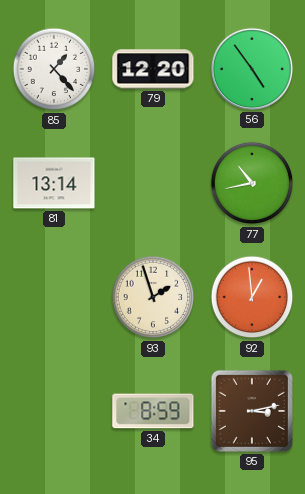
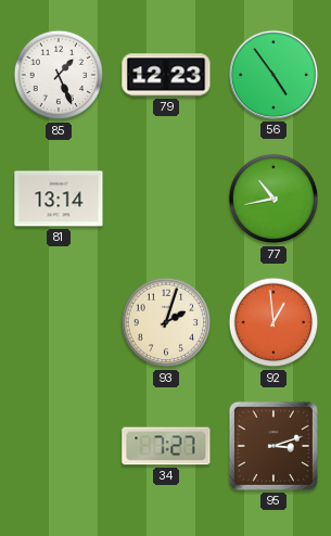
85: 1:23 -> 1:26 (59, 75)
79: 12:20 -> 12:23 (166, 75)
93: 1:57 -> 2:03 (166, 322)
34: 8:59 -> 7:27 (166, 446)
95: 3:13 -> 3:12 (273, 446)
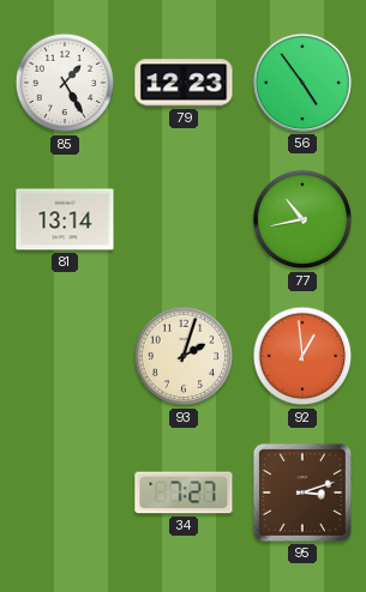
85: 1:26 -> 1:25 (65, 83)
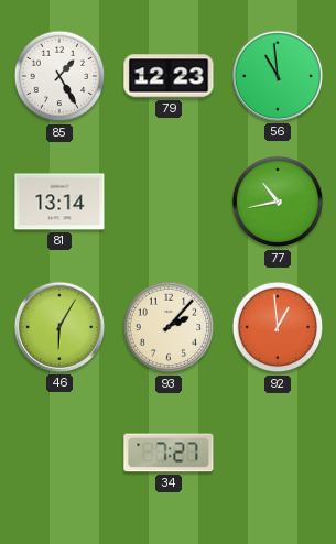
56: 4:54 -> 10:59 (278, 76)
46: none -> 6:05 (59, 327)
93: 2:03 -> 2:07 (169, 327)
95: 3:12 -> none (302, 493)
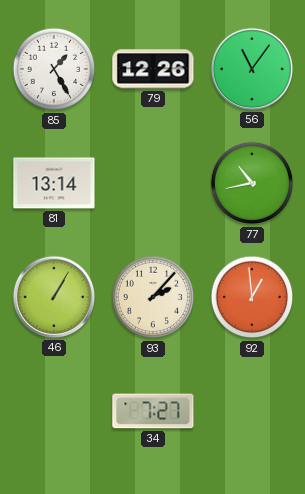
79: 12:23 -> 12:26 (153, 69)
56: 10:59 -> 11:06 (252, 69)
46: 6:05 -> 1:05 (54, 297)
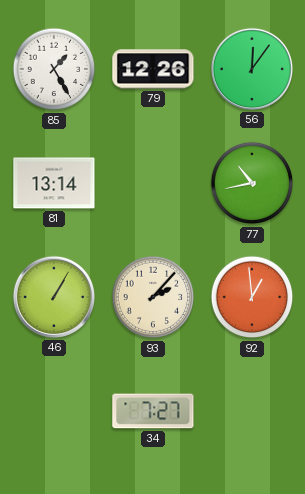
56: 11:06 -> 12:06 (252, 69)
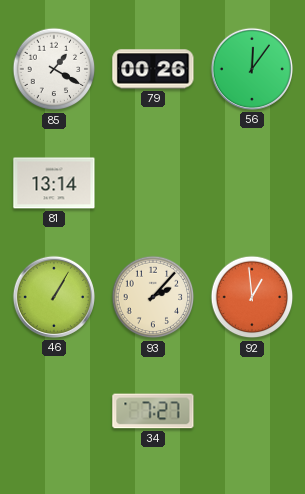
85: 1:25 -> 1:20 (54, 69)
79: 12:26 -> 00:26 (153, 69)
77: 10:43 -> none (252, 183)
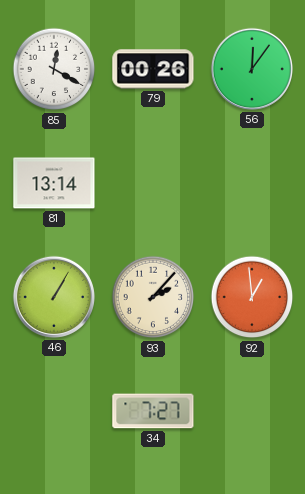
85: 1:20 -> 12:20 (54, 69)
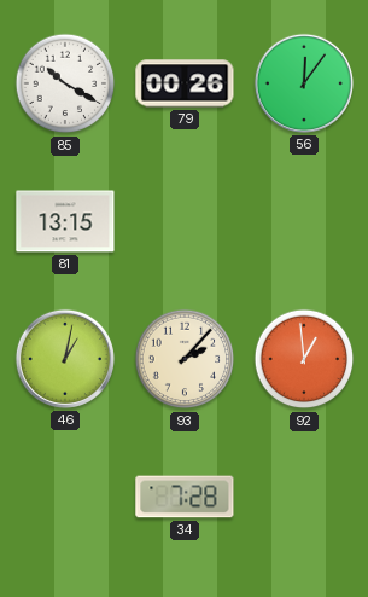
85: 12:20 -> 10:20 (65, 83)
81: 13:14 -> 13:15 (65, 221)
46: 1:05 -> 1:02 (65, 359)
34: 7:27 -> 7:28 (185, 497)
